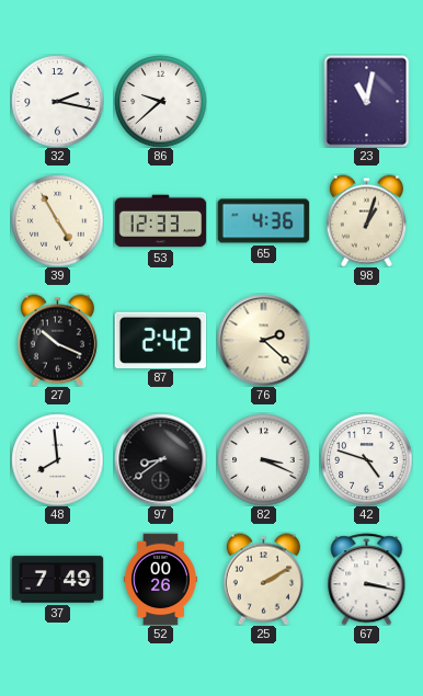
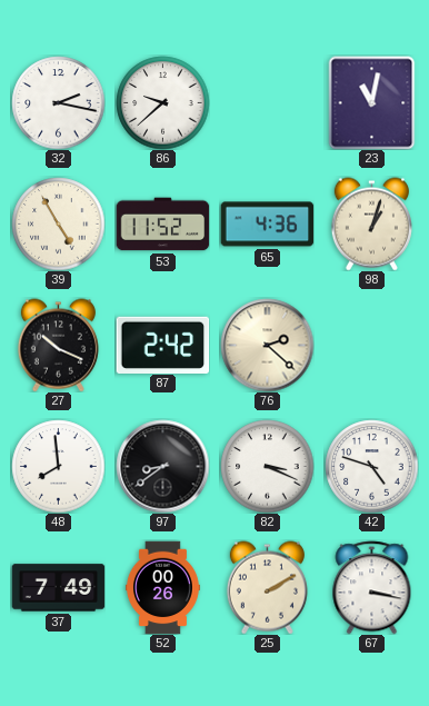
53: 12:33 -> 11:52 (162, 225)
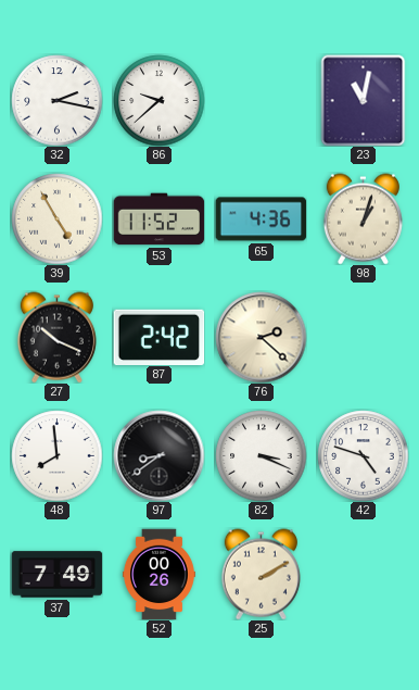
67: 3:17 -> none (372, 587)
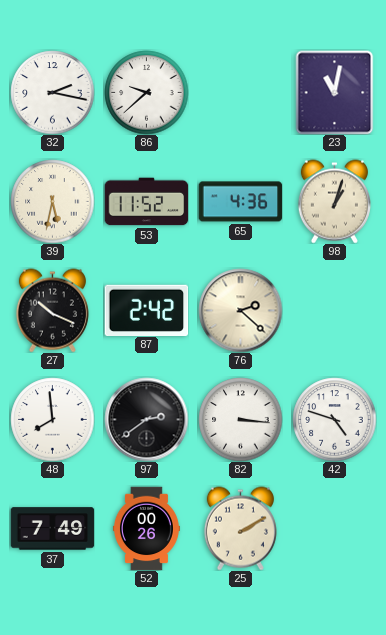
39: 4:55 -> 5:32 (52, 201)
97: 8:39 -> 2:39 (146, 419)
82: 3:19 -> 3:16 (240, 419)
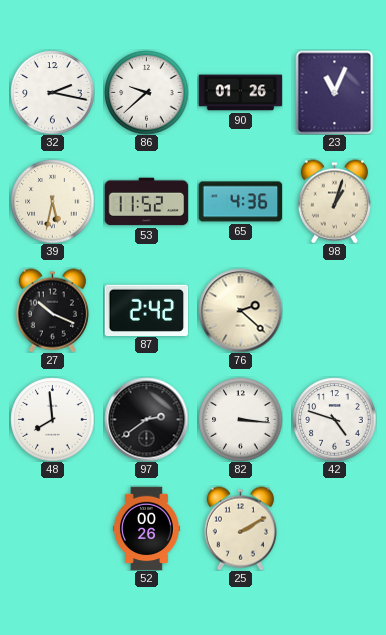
90: none -> 01:26 (240, 93)
23: 11:02 -> 11:04 (335, 92)
37: 7:49 -> none (52, 529)
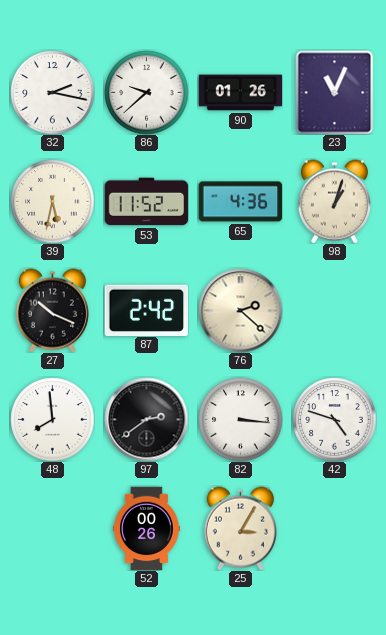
25: 2:10 -> 3:05 (240, 528)
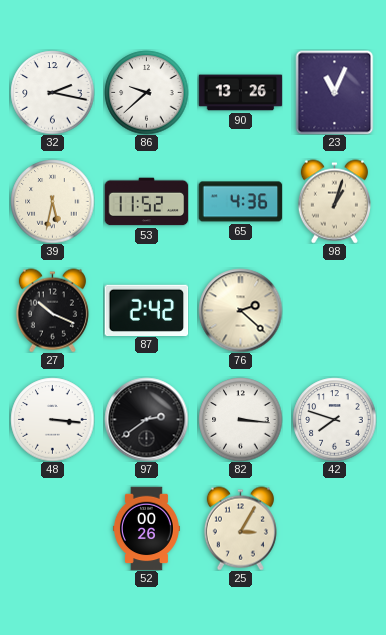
90: 01:26 -> 13:26 (240, 93)
48: 7:59 -> 3:16 (52, 419)
42: 4:48 -> 7:48 (334, 419)
